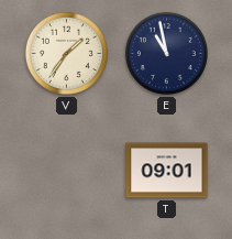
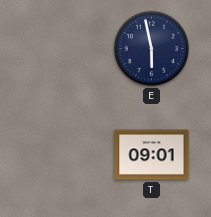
V: 1:36 -> none (66, 53)
E: 10:58 -> 5:58 (151, 48)
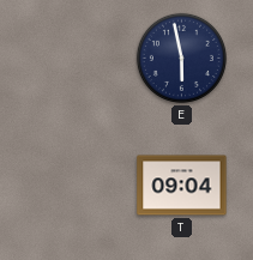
T: 09:01 -> 09:04 (182, 186)
